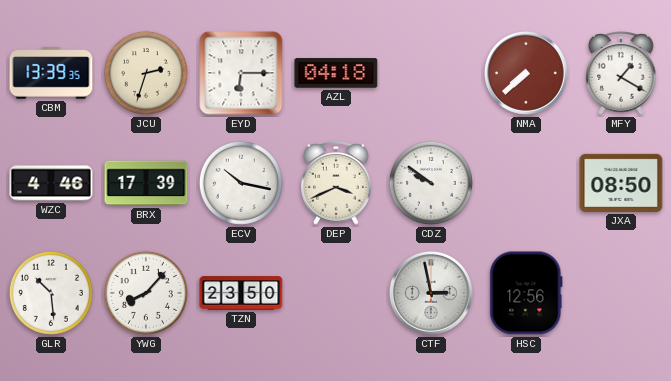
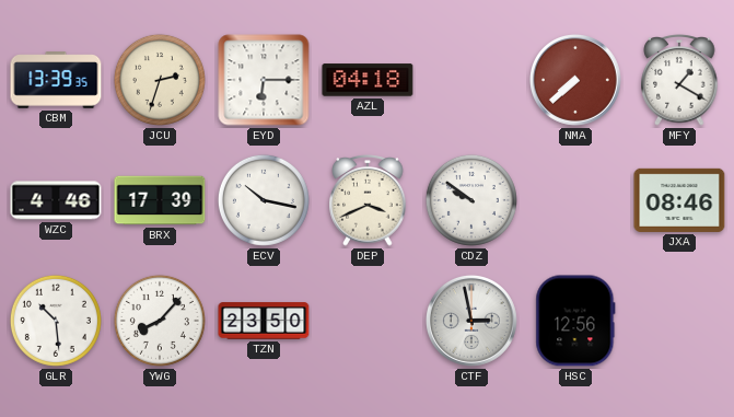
JXA: 08:50 -> 08:46 (679, 200)
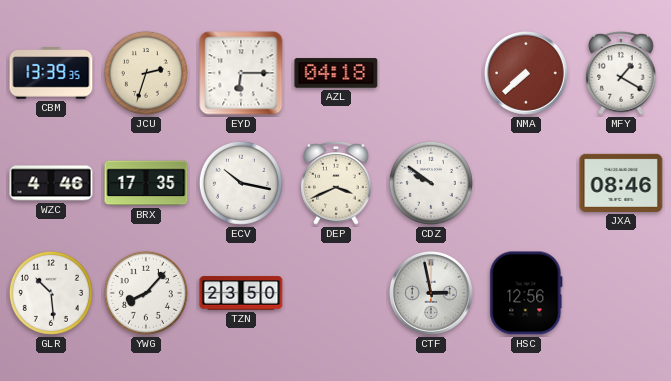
BRX: 17:39 -> 17:35 (146, 183)
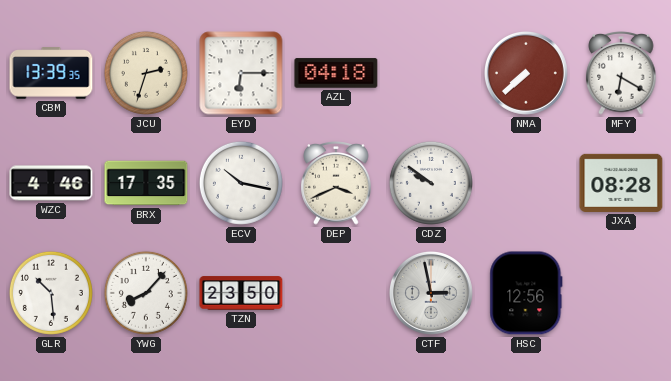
MFY: 1:20 -> 6:20 (621, 73)
JXA: 08:46 -> 08:28 (621, 183)
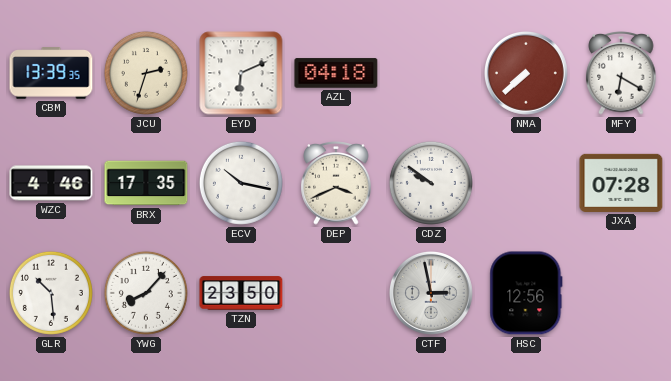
EYD: 6:15 -> 6:11 (241, 73)
JXA: 08:28 -> 07:28 (621, 183)
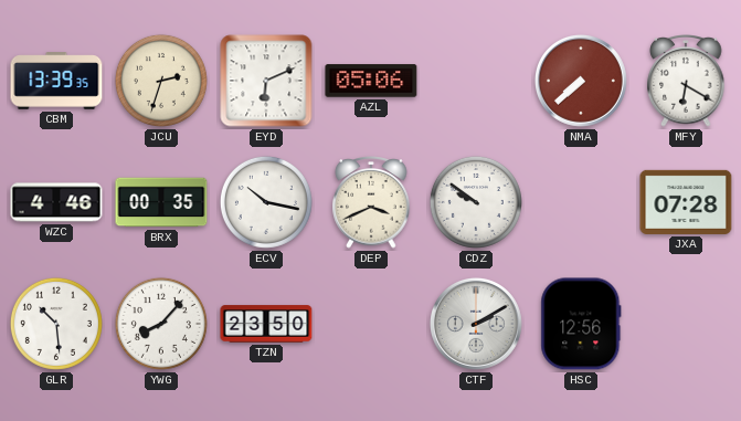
AZL: 04:18 -> 05:06 (371, 81)
BRX: 17:35 -> 00:35 (161, 202)
CTF: 2:58 -> 2:10 (476, 324)
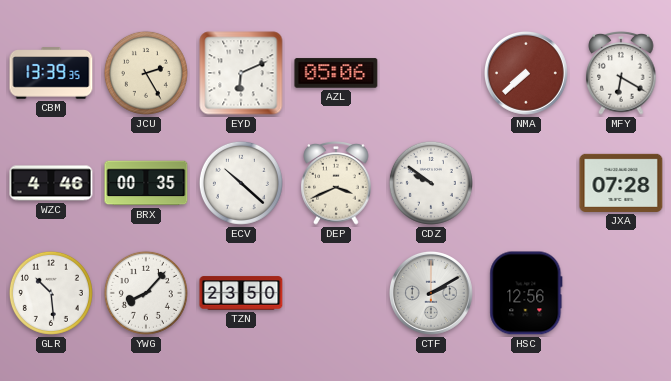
JCU: 2:33 -> 2:25 (146, 73)
ECV: 10:17 -> 10:22 (241, 183)
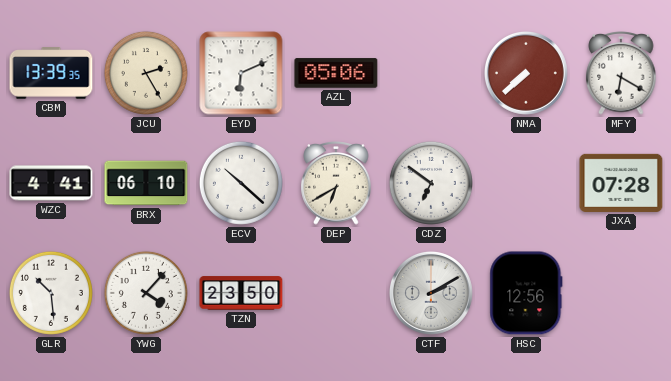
WZC: 4:46 -> 4:41 (51, 183)
BRX: 00:35 -> 06:10 (146, 183)
DEP: 3:41 -> 6:40 (336, 183)
CDZ: 9:51 -> 6:51 (431, 183)
YWG: 8:07 -> 4:07 (146, 293)
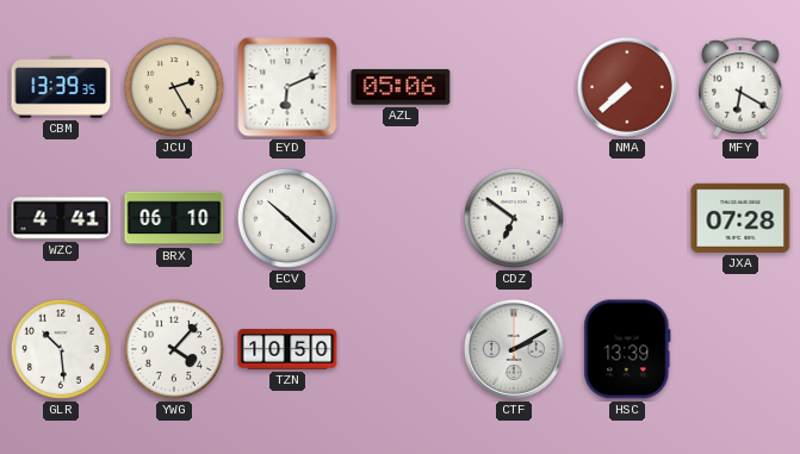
DEP: 6:40 -> none (336, 183)
TZN: 23:50 -> 10:50 (287, 349)
HSC: 12:56 -> 13:39 (627, 349)
